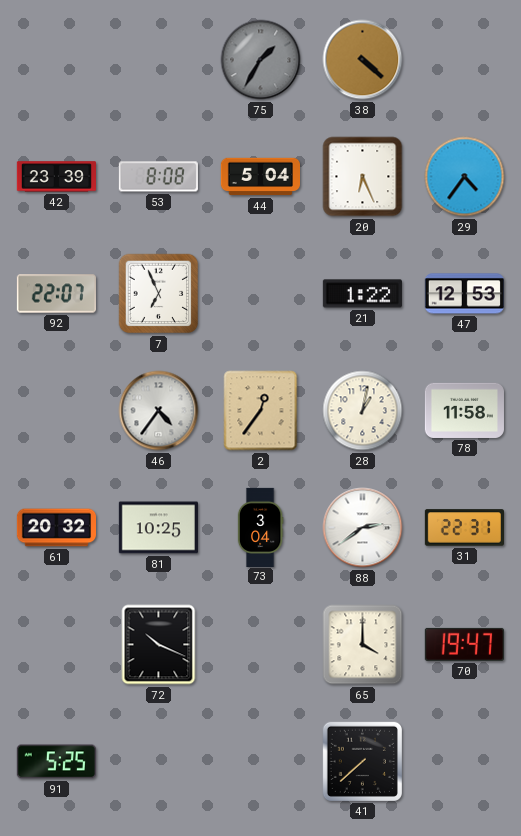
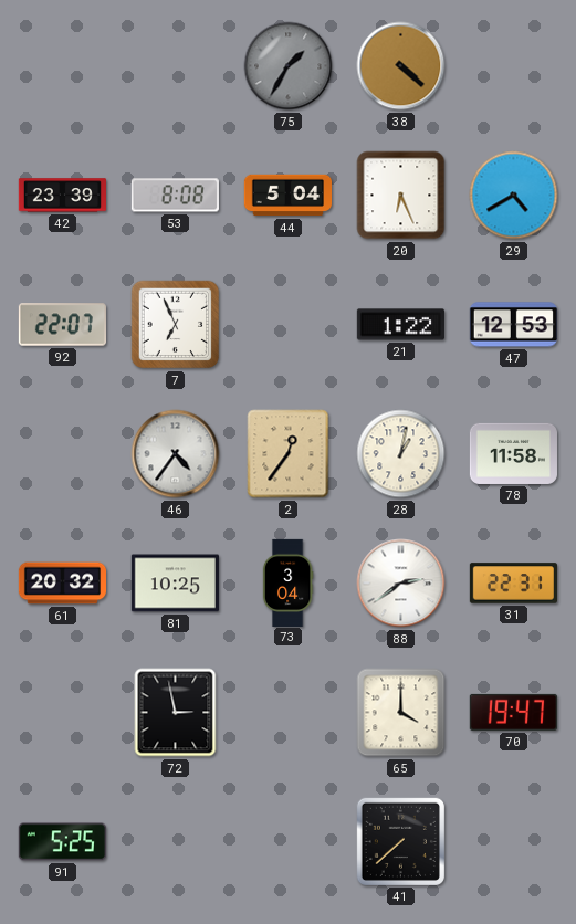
29: 4:36 -> 4:40 (514, 196)
72: 10:19 -> 2:58 (176, 713)
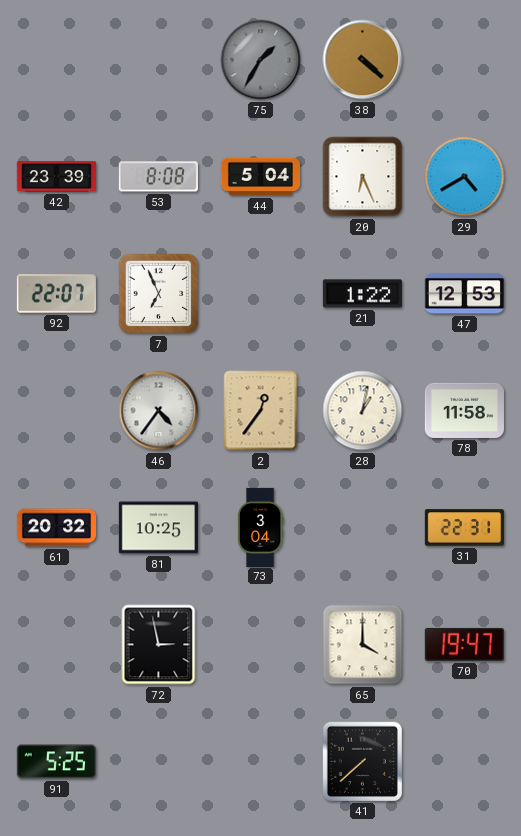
88: 2:39 -> none (401, 584)
